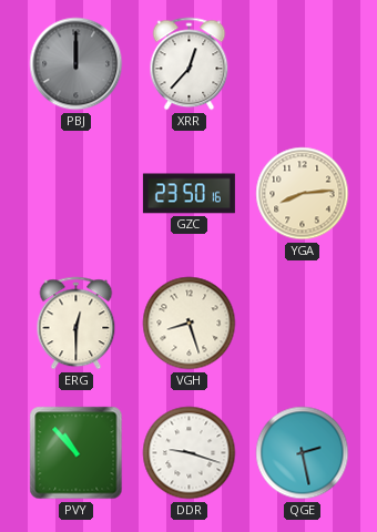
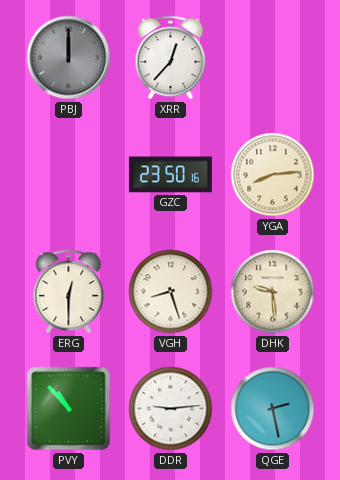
DHK: none -> 9:29 (273, 292)
DDR: 9:18 -> 9:14 (171, 409)
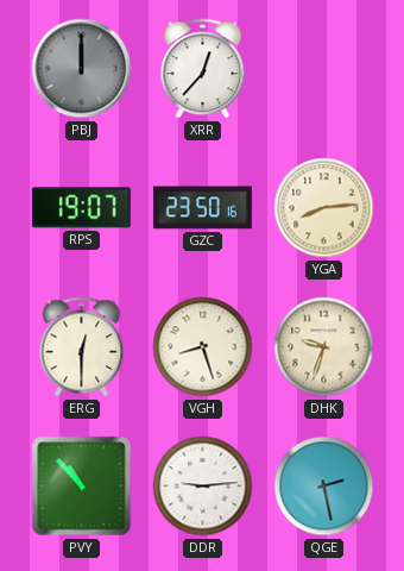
RPS: none -> 19:07 (81, 208)
DHK: 9:29 -> 9:33 (324, 347)
